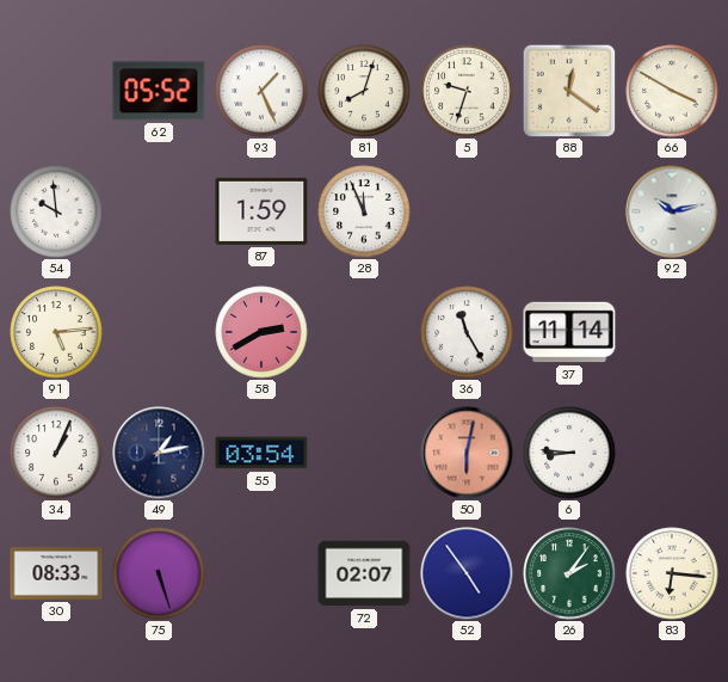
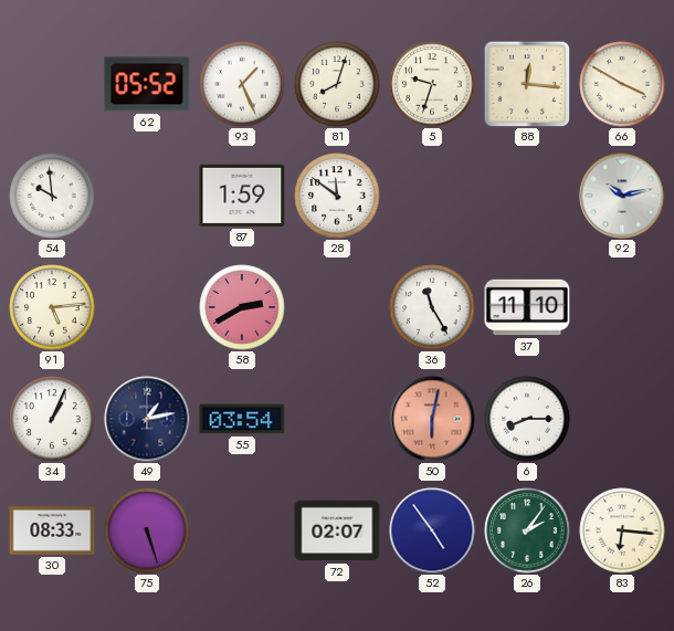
88: 12:21 -> 12:16 (527, 84)
28: 11:56 -> 11:51 (337, 196)
37: 11:14 -> 11:10 (527, 307)
6: 8:46 -> 8:15 (527, 419)
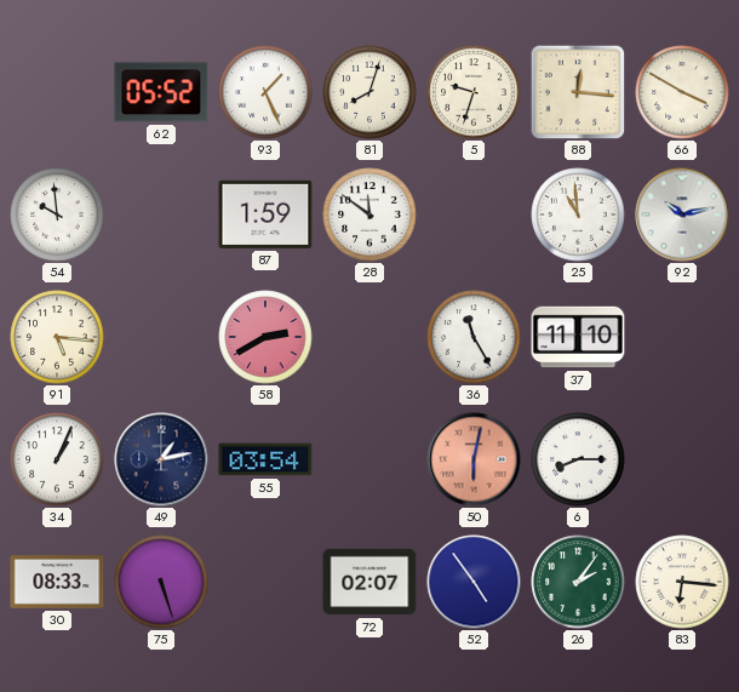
25: none -> 10:59 (578, 215)
91: 5:14 -> 5:16 (57, 337)
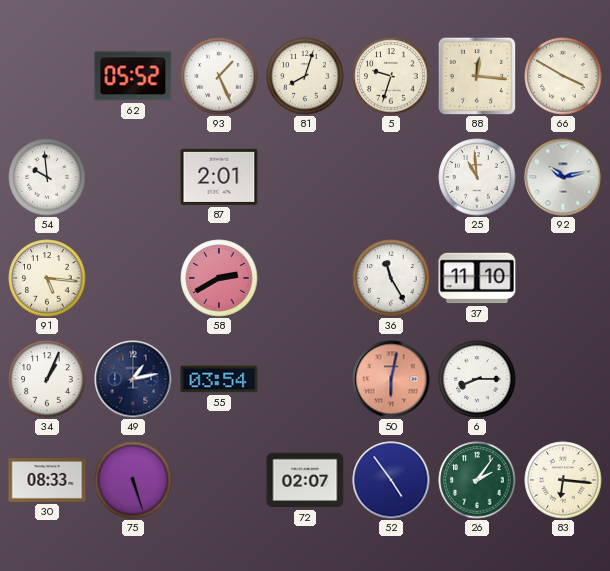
87: 1:59 -> 2:01 (219, 177)
28: 11:51 -> none (369, 215)
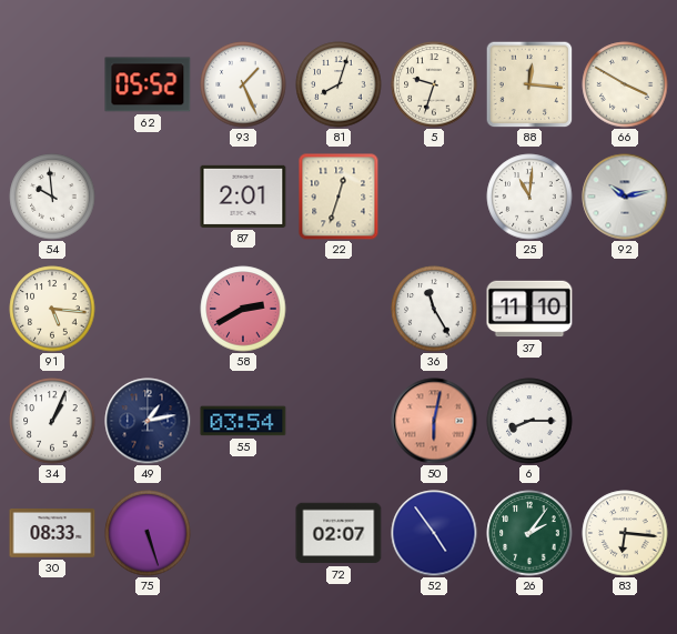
22: none -> 12:33 (338, 197)
25: 10:59 -> 11:01 (529, 197)
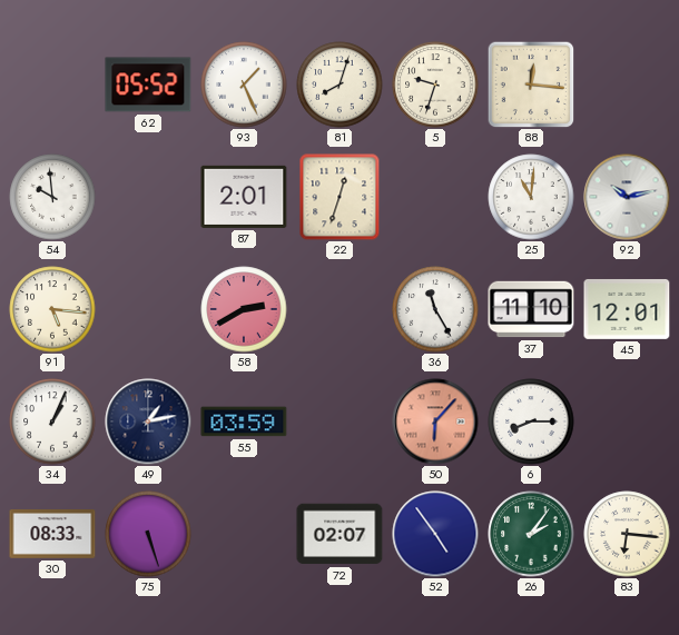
66: 3:50 -> none (625, 84)
45: none -> 12:01 (627, 309)
55: 03:54 -> 03:59 (244, 421)
50: 6:02 -> 6:07 (435, 421)
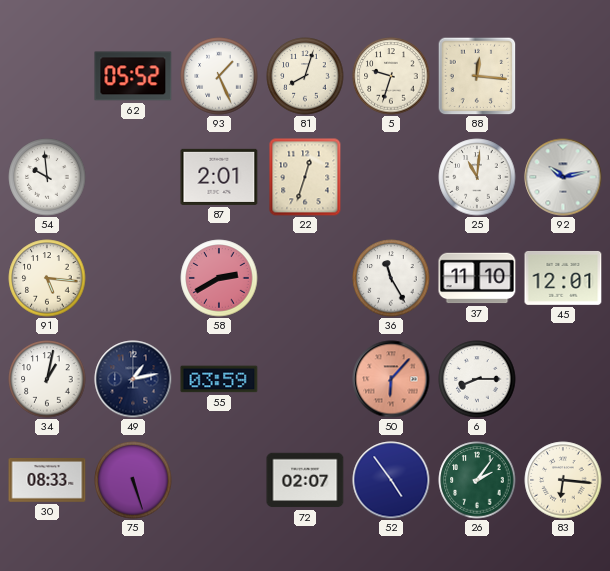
34: 1:04 -> 1:02 (47, 379)
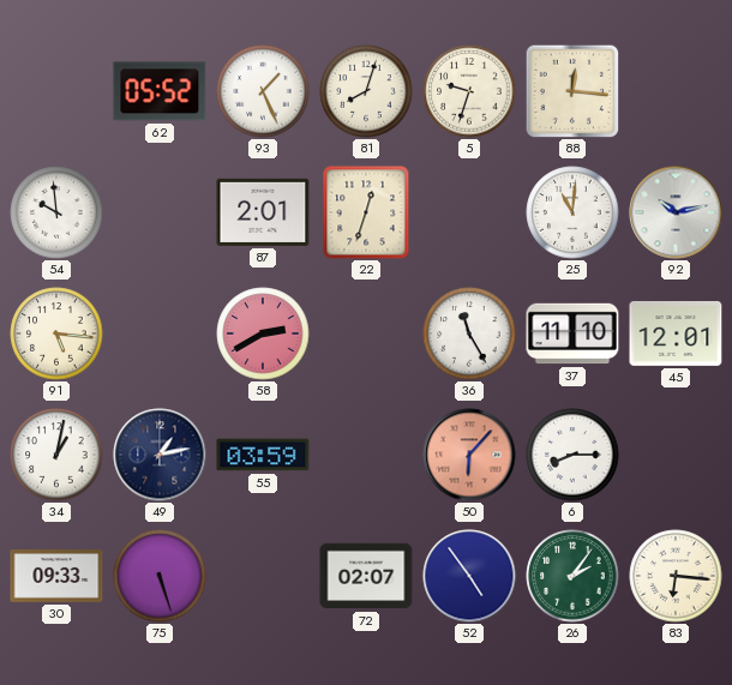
30: 08:33 -> 09:33 (56, 577)
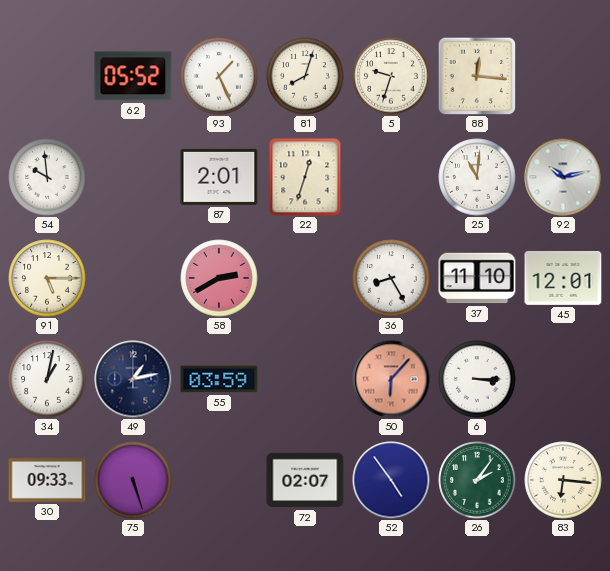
91: 5:16 -> 5:15 (47, 278)
36: 11:25 -> 8:25 (391, 278)
6: 8:15 -> 3:15 (477, 379)
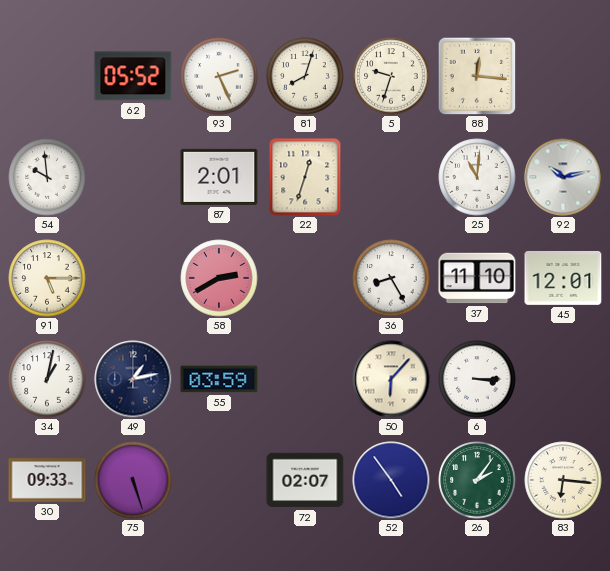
93: 1:26 -> 2:26 (219, 76)
50 dial: salmon -> cream (391, 379)
